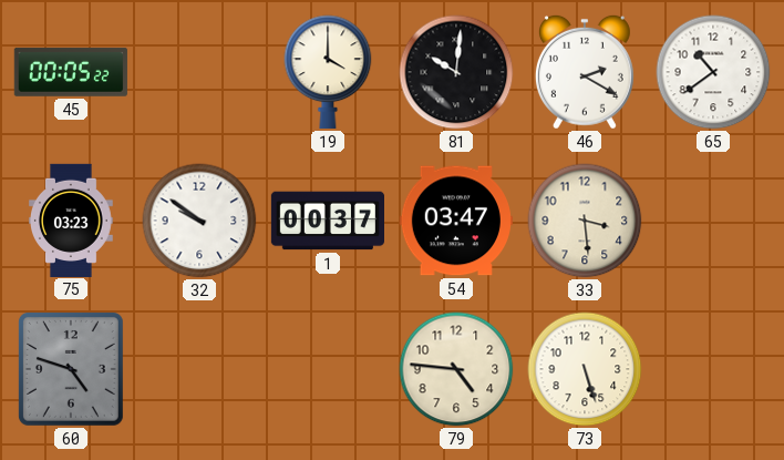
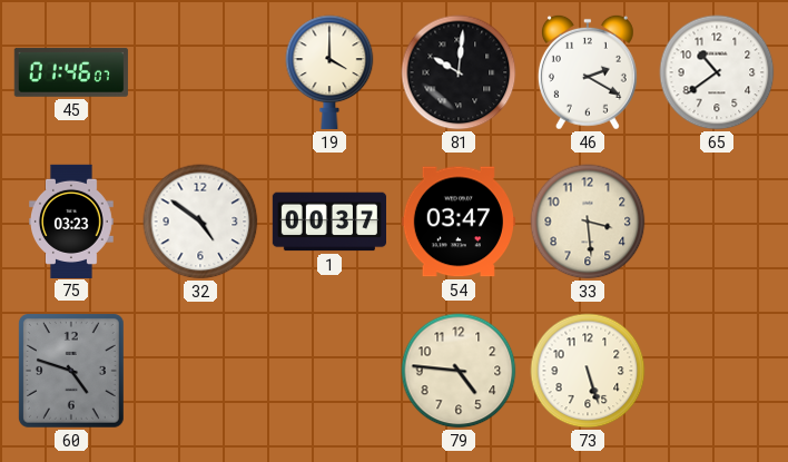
45: 00:05 -> 01:46 (71, 72)
32: 9:51 -> 4:51 (200, 222)
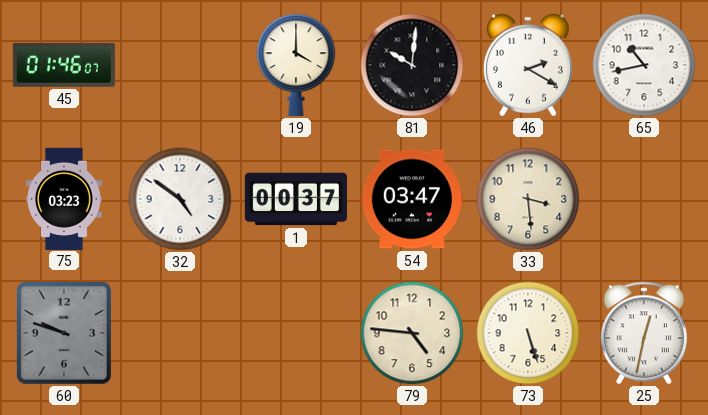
65: 10:39 -> 10:43 (644, 65)
60: 4:48 -> 9:48 (64, 334)
25: none -> 12:32 (644, 333)
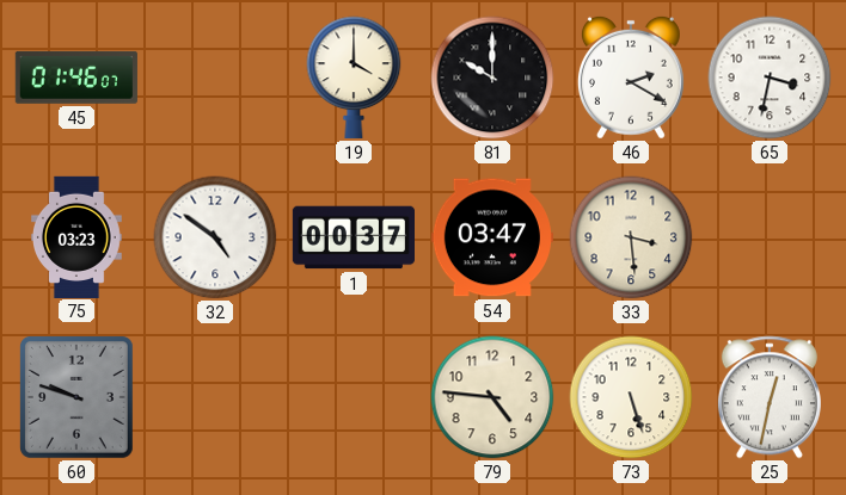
81: 10:01 -> 10:00 (492, 78)
65: 10:43 -> 3:32 (770, 78)
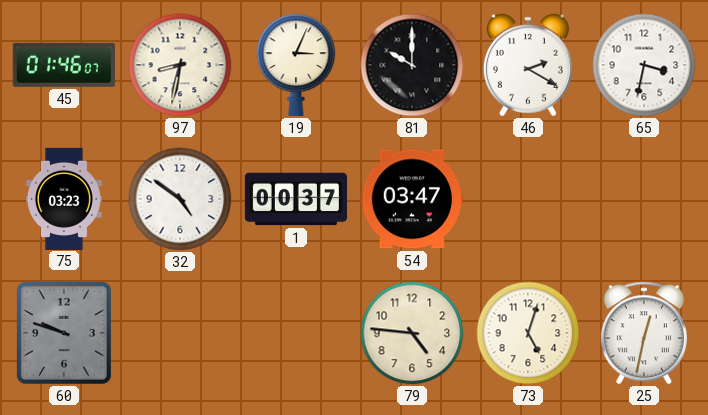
97: none -> 8:32 (180, 65)
19: 4:00 -> 3:04 (296, 65)
33: 3:29 -> none (631, 237)
73: 5:27 -> 5:03 (528, 333)
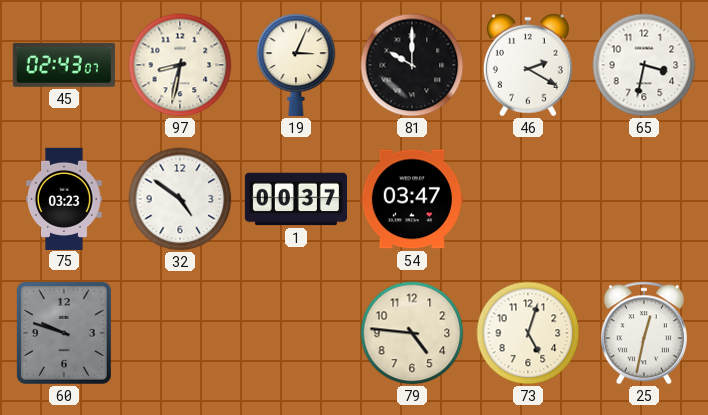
45: 01:46 -> 02:43 (64, 65)
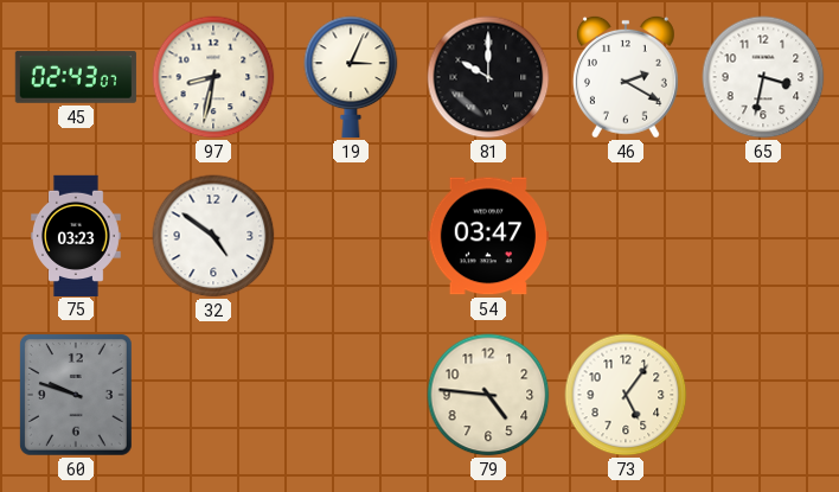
1: 00:37 -> none (295, 199)
73: 5:03 -> 5:06 (626, 395)
25: 12:32 -> none (644, 333)
